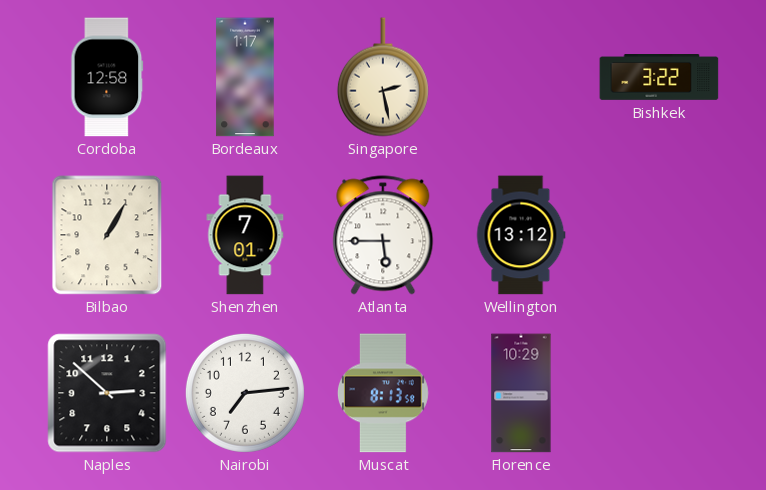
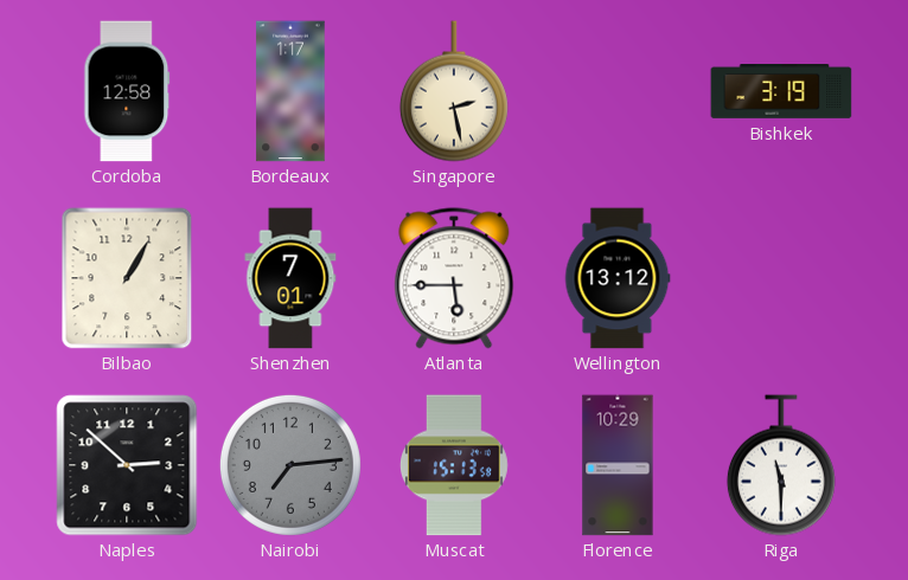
Bishkek: 3:22 -> 3:19 (781, 92)
Nairobi dial: white -> grey (290, 465)
Muscat: 8:13 -> 15:13 (454, 465)
Riga: none -> 11:30 (781, 465)
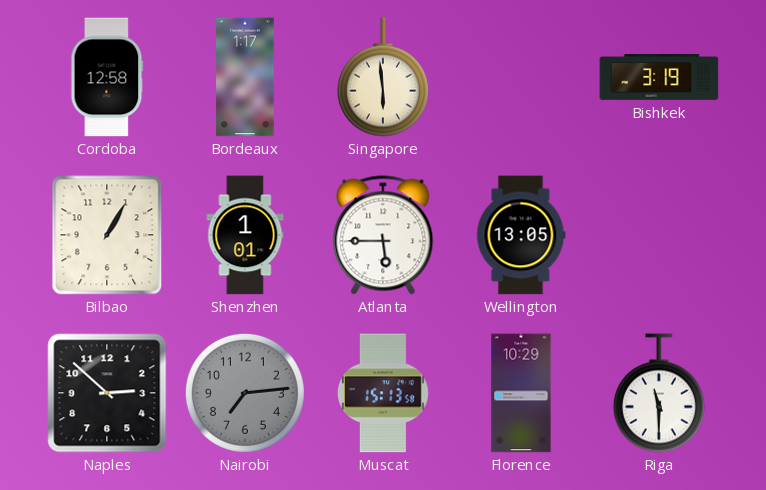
Singapore: 2:28 -> 5:59 (383, 77)
Shenzhen: 7:01 -> 1:01 (245, 235)
Wellington: 13:12 -> 13:05 (521, 235)
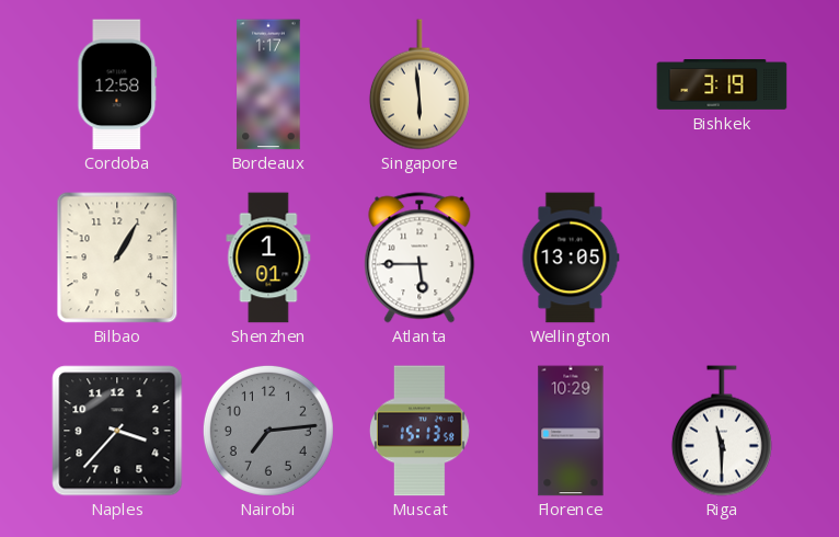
Naples: 2:52 -> 3:37 (117, 431)
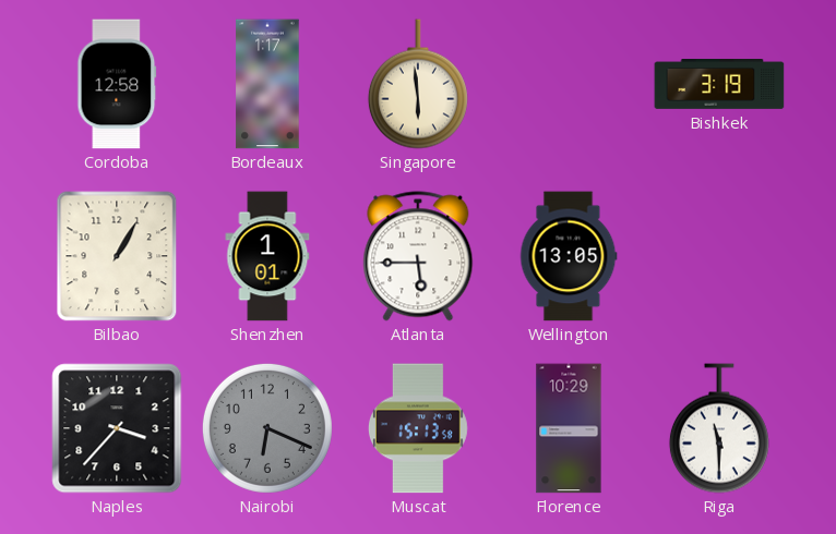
Nairobi: 7:14 -> 6:19 (267, 428)
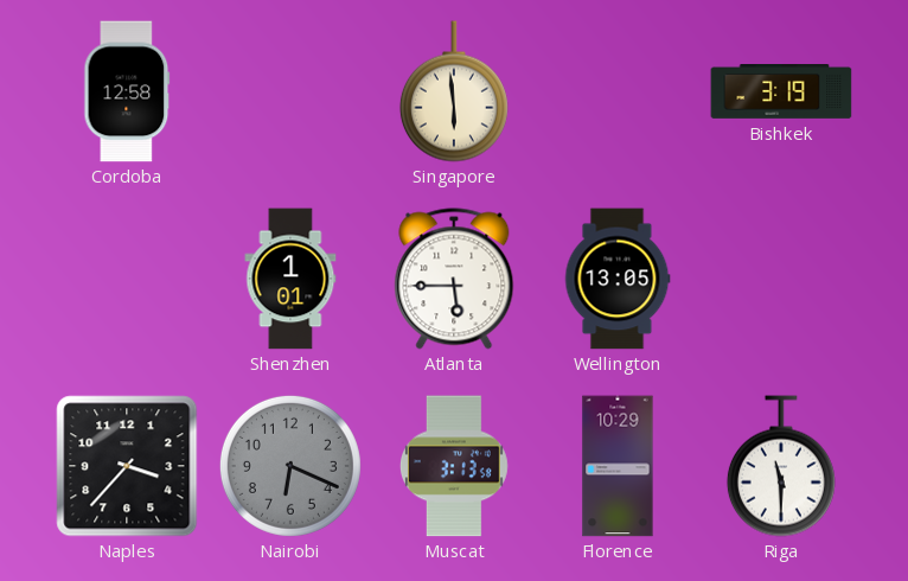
Bordeaux: 1:17 -> none (267, 84)
Bilbao: 1:05 -> none (117, 256)
Muscat: 15:13 -> 3:13 (454, 466)
